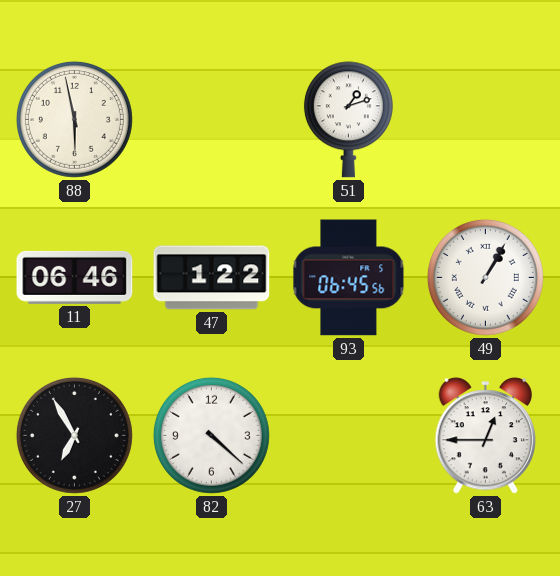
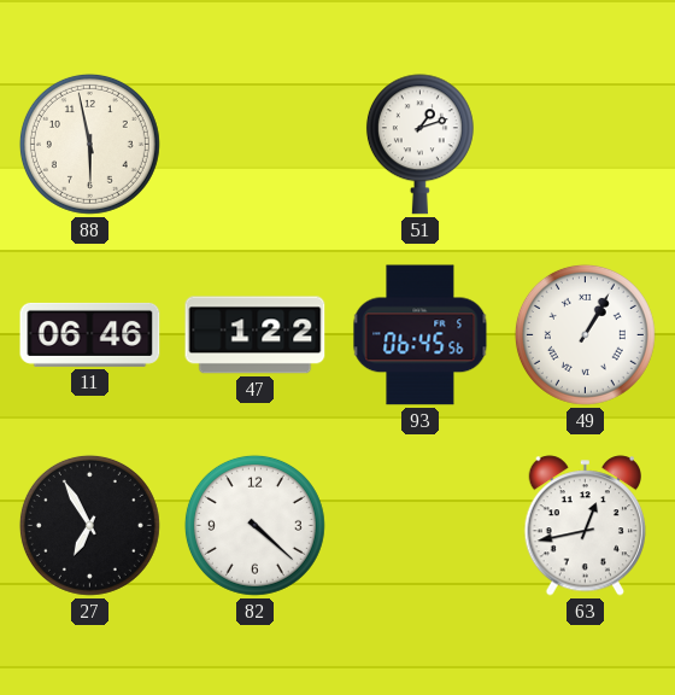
63: 12:45 -> 12:43 (586, 526)
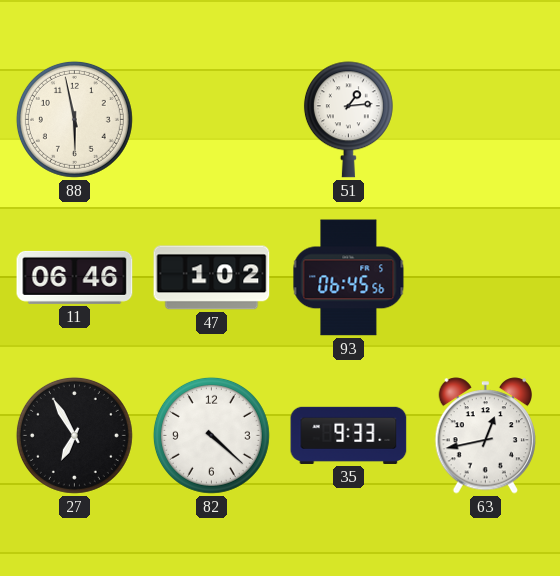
51: 1:12 -> 1:14 (348, 120)
47: 1:22 -> 1:02 (212, 278)
49: 1:05 -> none (585, 334)
35: none -> 9:33 (349, 435)
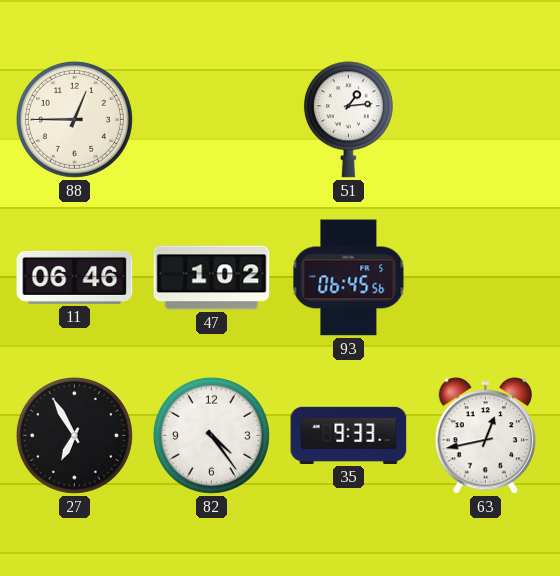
88: 5:58 -> 12:45 (74, 119)
82: 4:22 -> 4:24 (211, 435)
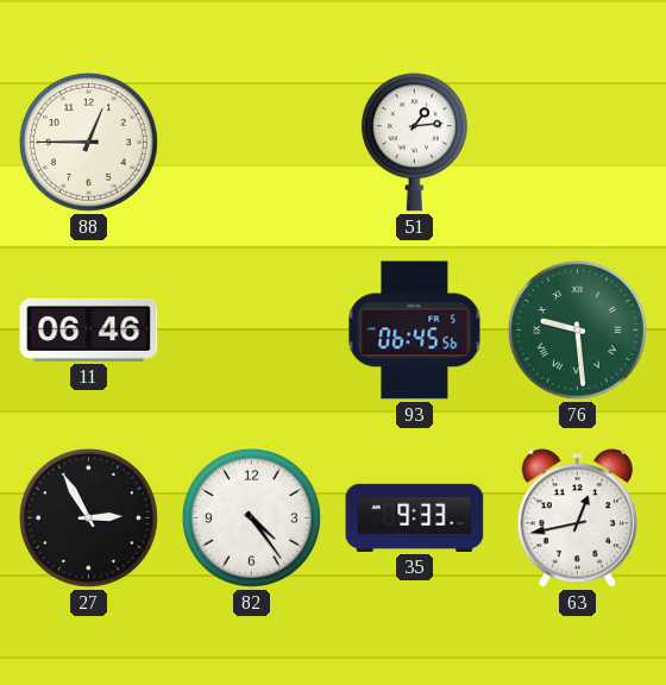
47: 1:02 -> none (212, 278)
76: none -> 9:29 (577, 329)
27: 6:55 -> 2:55 (88, 517)
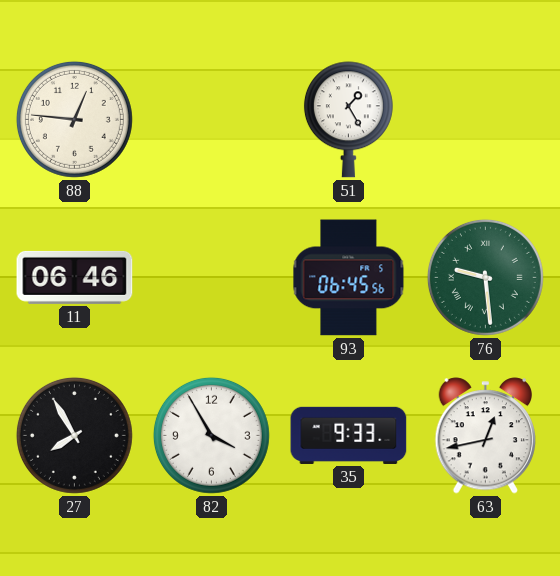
88: 12:45 -> 12:46 (74, 119)
51: 1:14 -> 1:25 (348, 120)
27: 2:55 -> 7:55 (74, 435)
82: 4:24 -> 3:55 (211, 435)
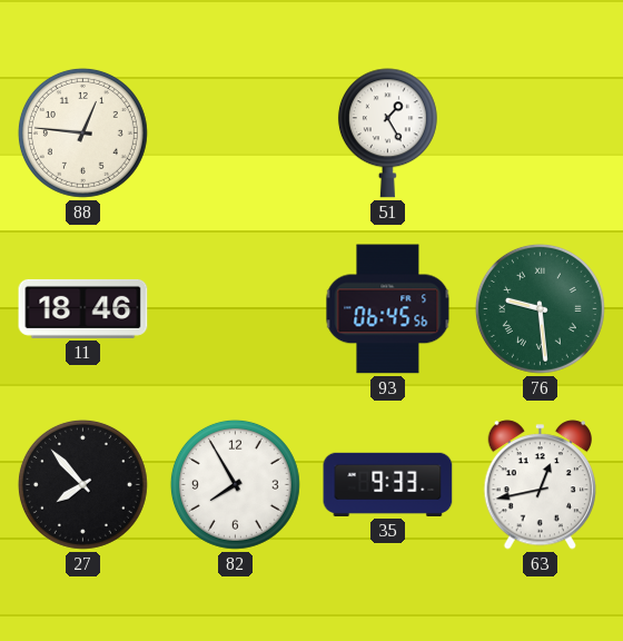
11: 06:46 -> 18:46 (83, 308)
27: 7:55 -> 7:53 (82, 484)
82: 3:55 -> 7:55 (235, 484)
